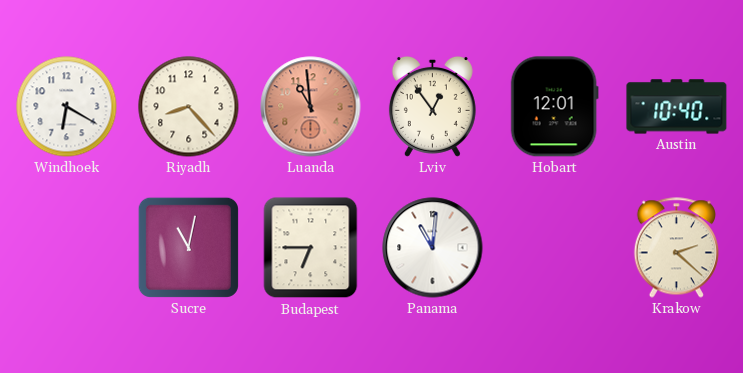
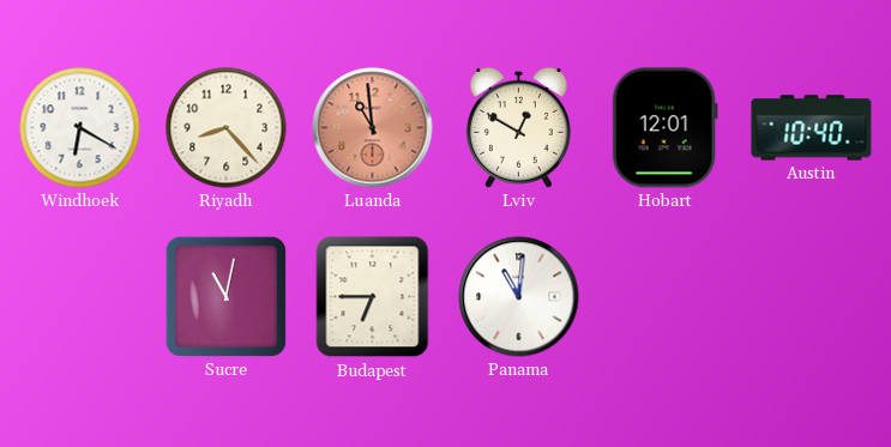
Lviv: 12:54 -> 12:50 (518, 127)
Krakow: 2:22 -> none (676, 248)
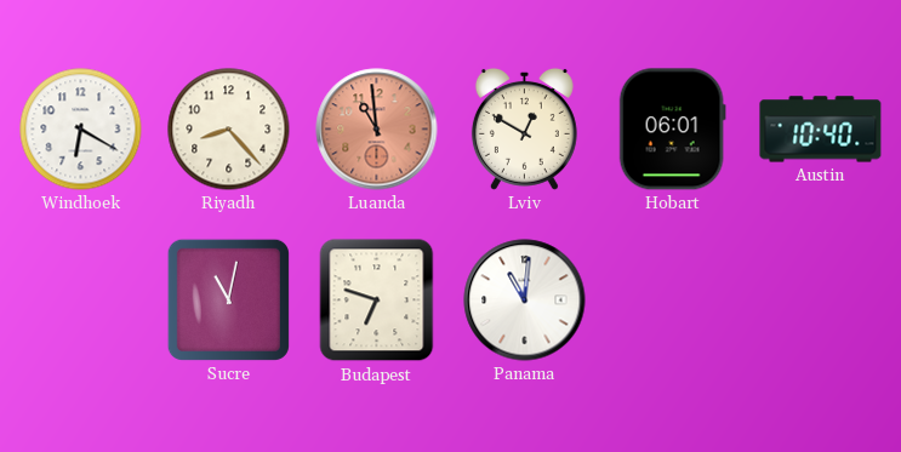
Hobart: 12:01 -> 06:01 (672, 130)
Budapest: 6:45 -> 6:48 (377, 301)
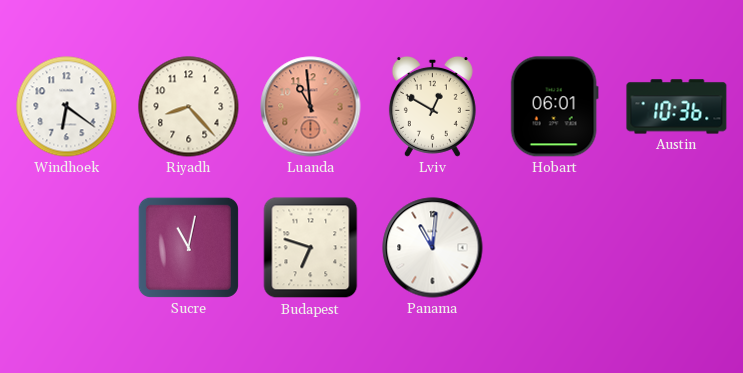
Windhoek: 6:20 -> 6:21 (67, 107)
Austin: 10:40 -> 10:36 (677, 107)
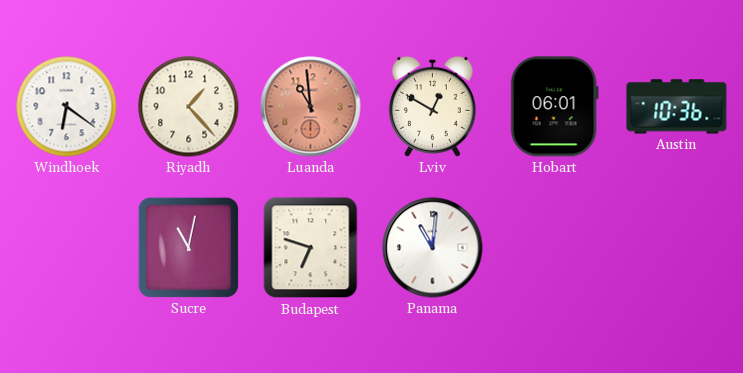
Riyadh: 8:23 -> 1:23 (189, 107)
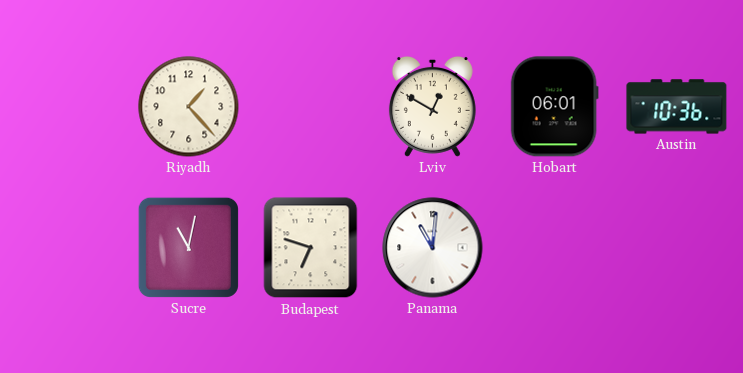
Windhoek: 6:21 -> none (67, 107)
Luanda: 10:59 -> none (311, 107)
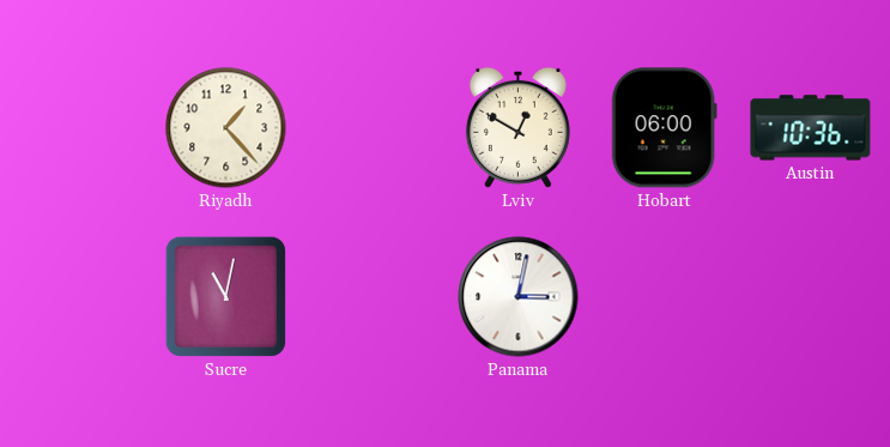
Hobart: 06:01 -> 06:00 (664, 128)
Budapest: 6:48 -> none (311, 248)
Panama: 11:01 -> 3:02 (519, 297)
